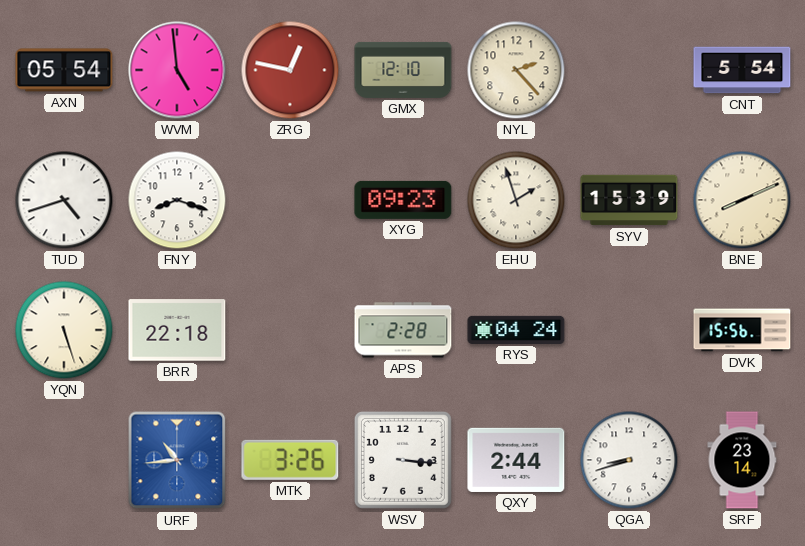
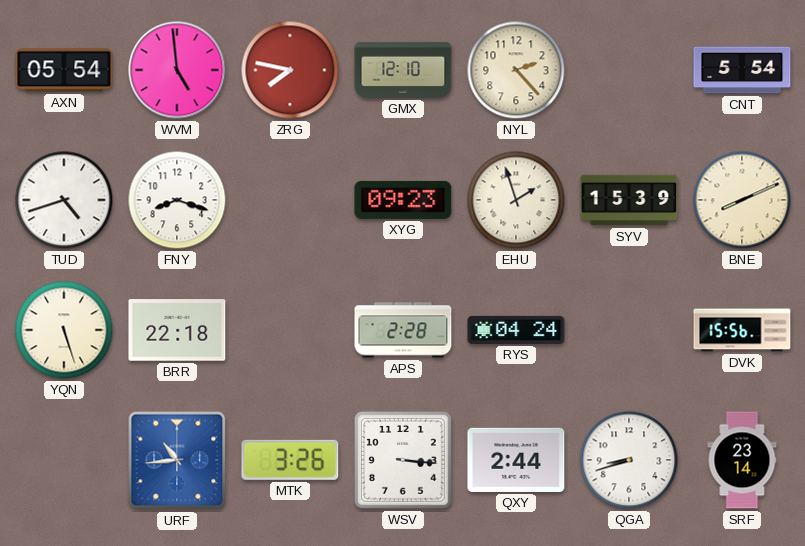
ZRG: 12:47 -> 7:47 (290, 70)
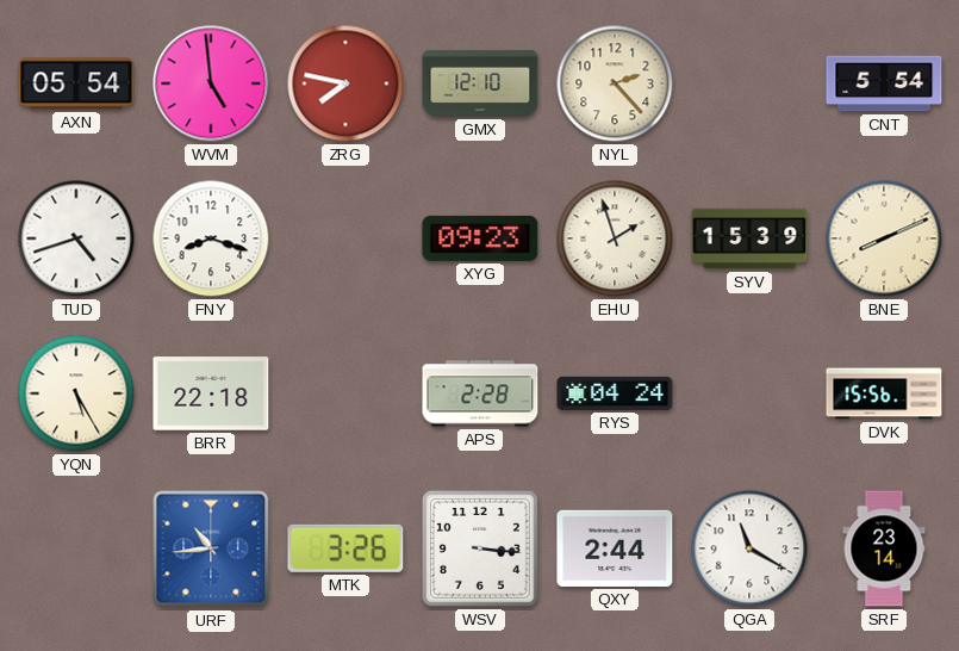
YQN: 5:27 -> 5:25 (76, 393)
QGA: 8:42 -> 11:20 (749, 548)
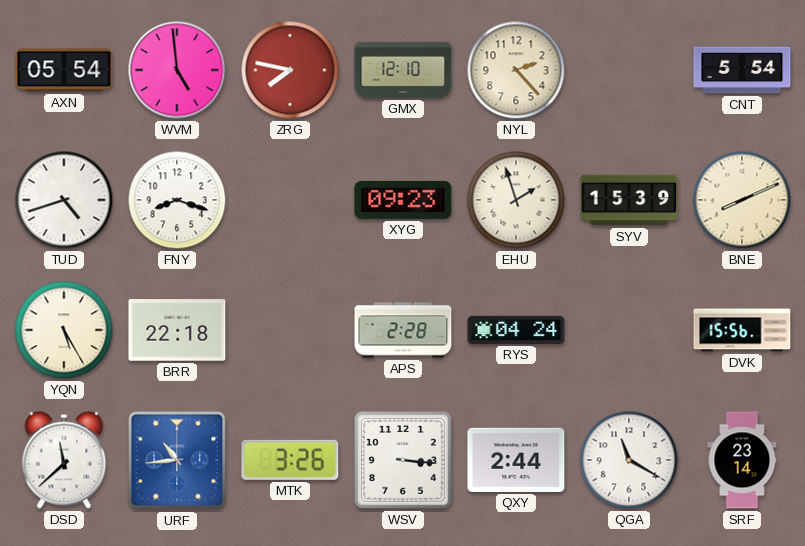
DSD: none -> 11:38 (64, 460)
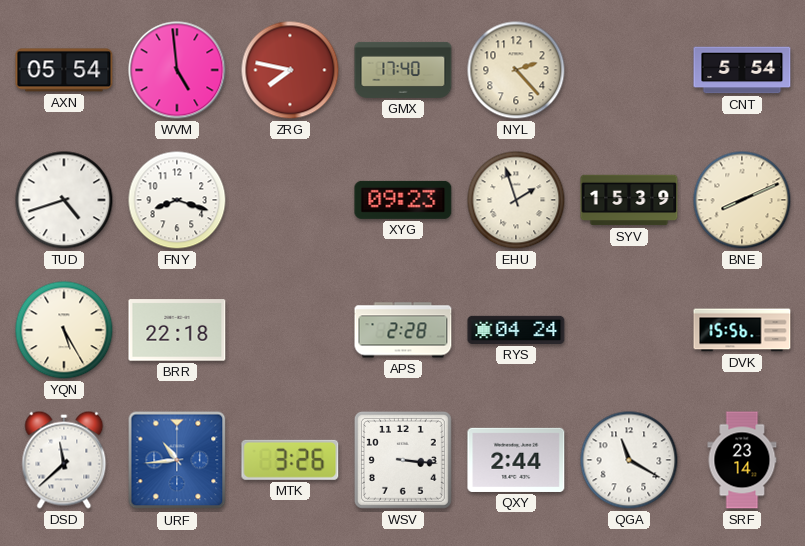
GMX: 12:10 -> 17:40 (403, 70)
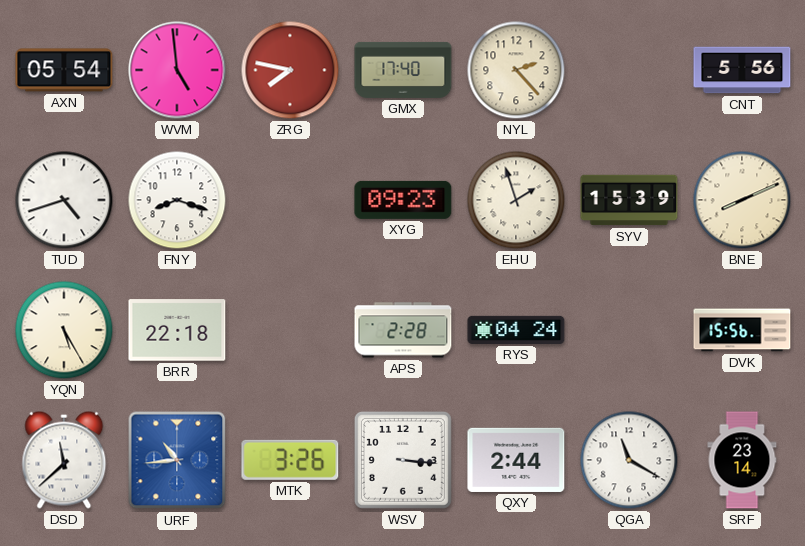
CNT: 5:54 -> 5:56 (742, 70)
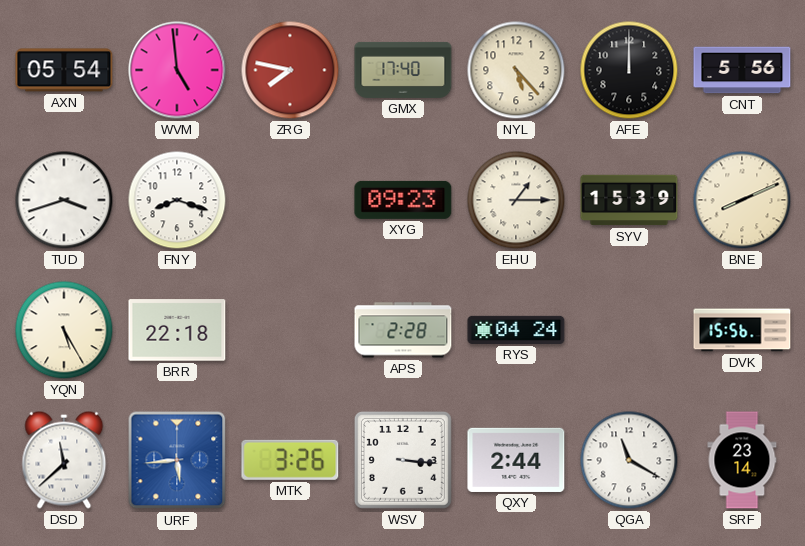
NYL: 2:23 -> 5:23 (516, 70)
AFE: none -> 12:00 (629, 70)
TUD: 4:42 -> 3:42 (64, 200)
EHU: 1:57 -> 1:15 (516, 200)
URF: 10:44 -> 5:44 (177, 460)
